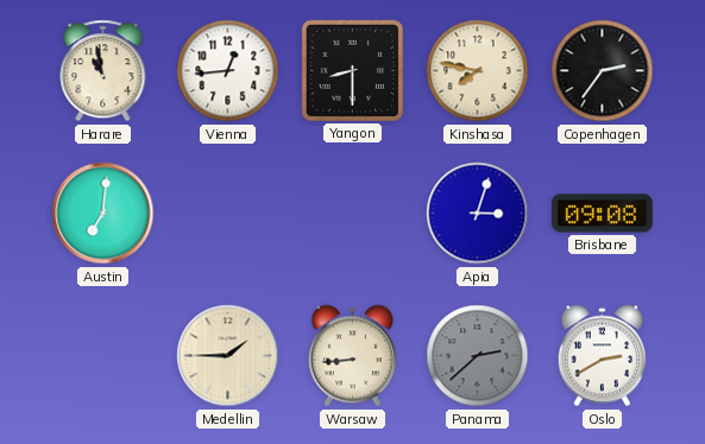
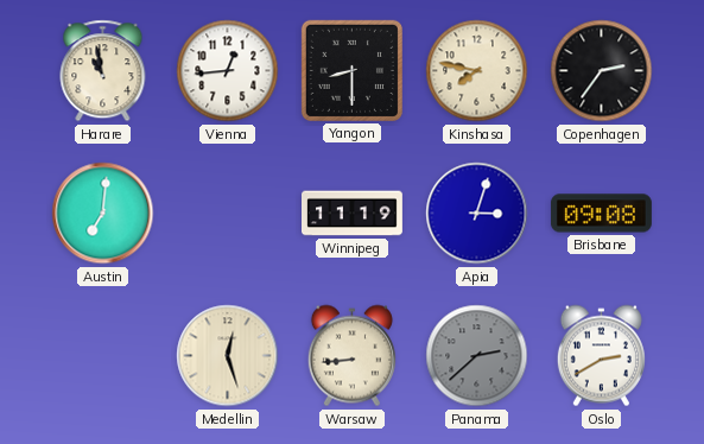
Winnipeg: none -> 11:19 (353, 214)
Medellin: 1:45 -> 12:27 (228, 356)
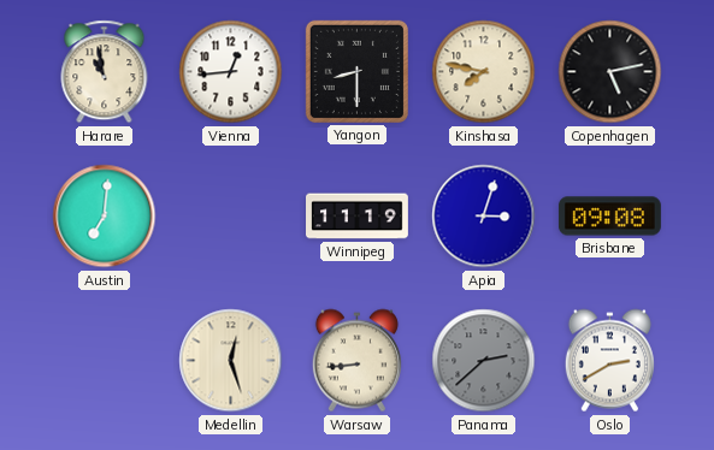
Copenhagen: 2:36 -> 5:13 (610, 72)
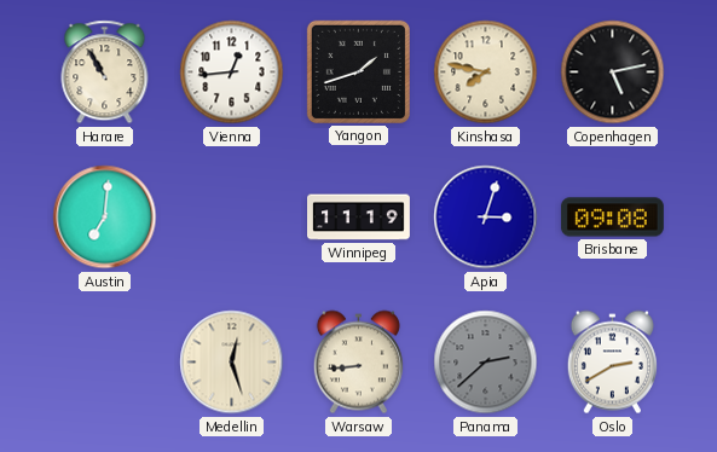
Harare: 10:58 -> 10:55 (105, 73)
Yangon: 8:30 -> 1:42 (358, 71)
